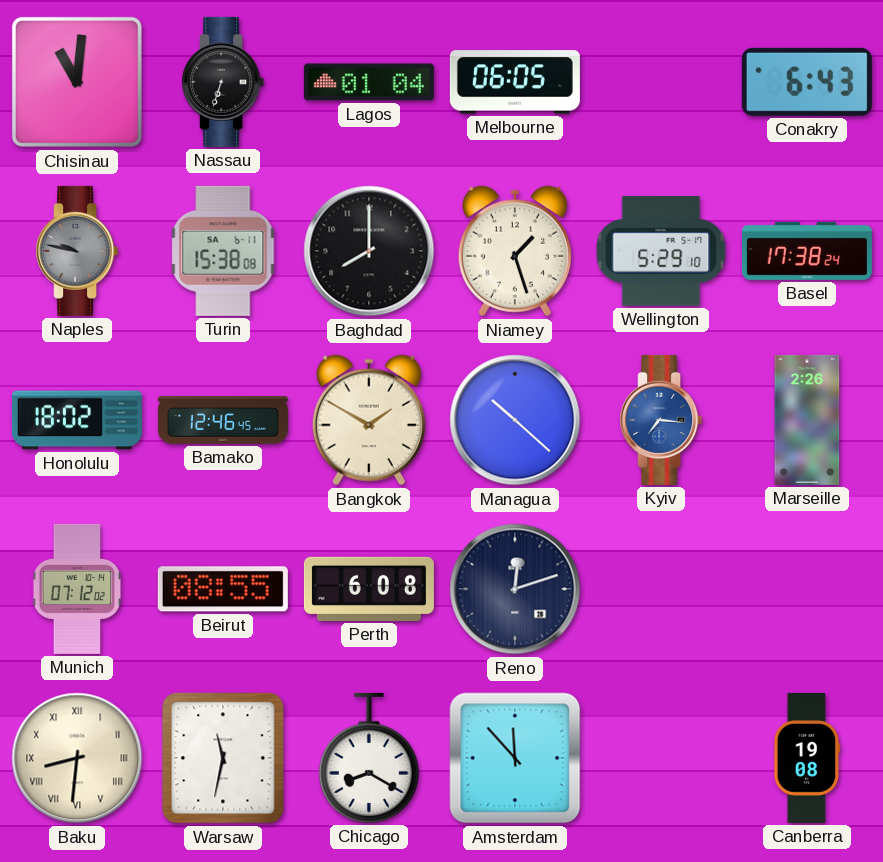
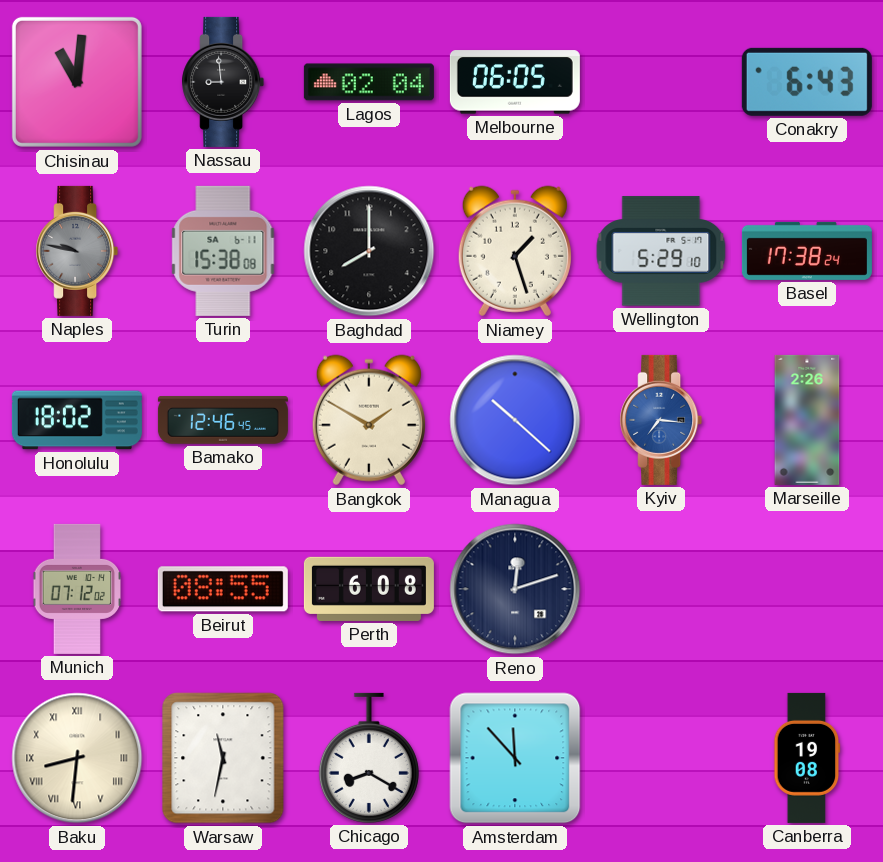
Nassau: 6:33 -> 8:59 (223, 82)
Lagos: 01:04 -> 02:04 (369, 82)
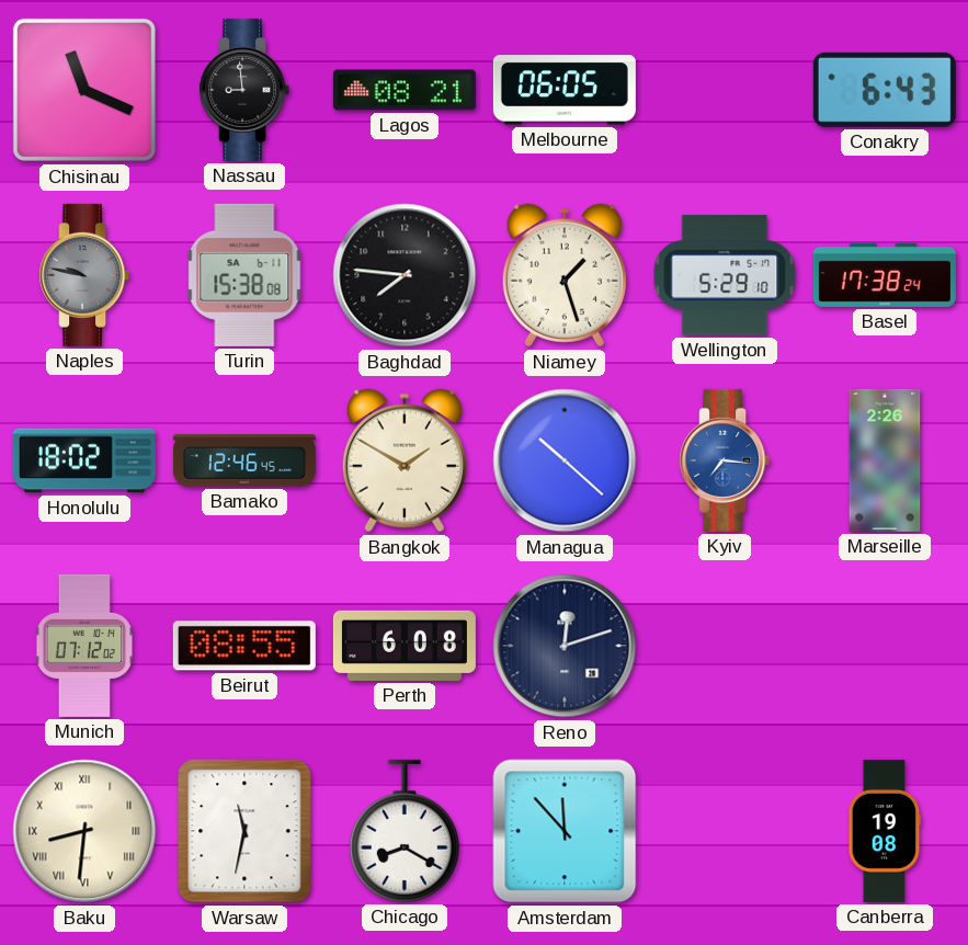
Chisinau: 11:01 -> 11:19 (84, 90)
Lagos: 02:04 -> 08:21 (405, 90)
Baghdad: 8:00 -> 7:46 (405, 275)
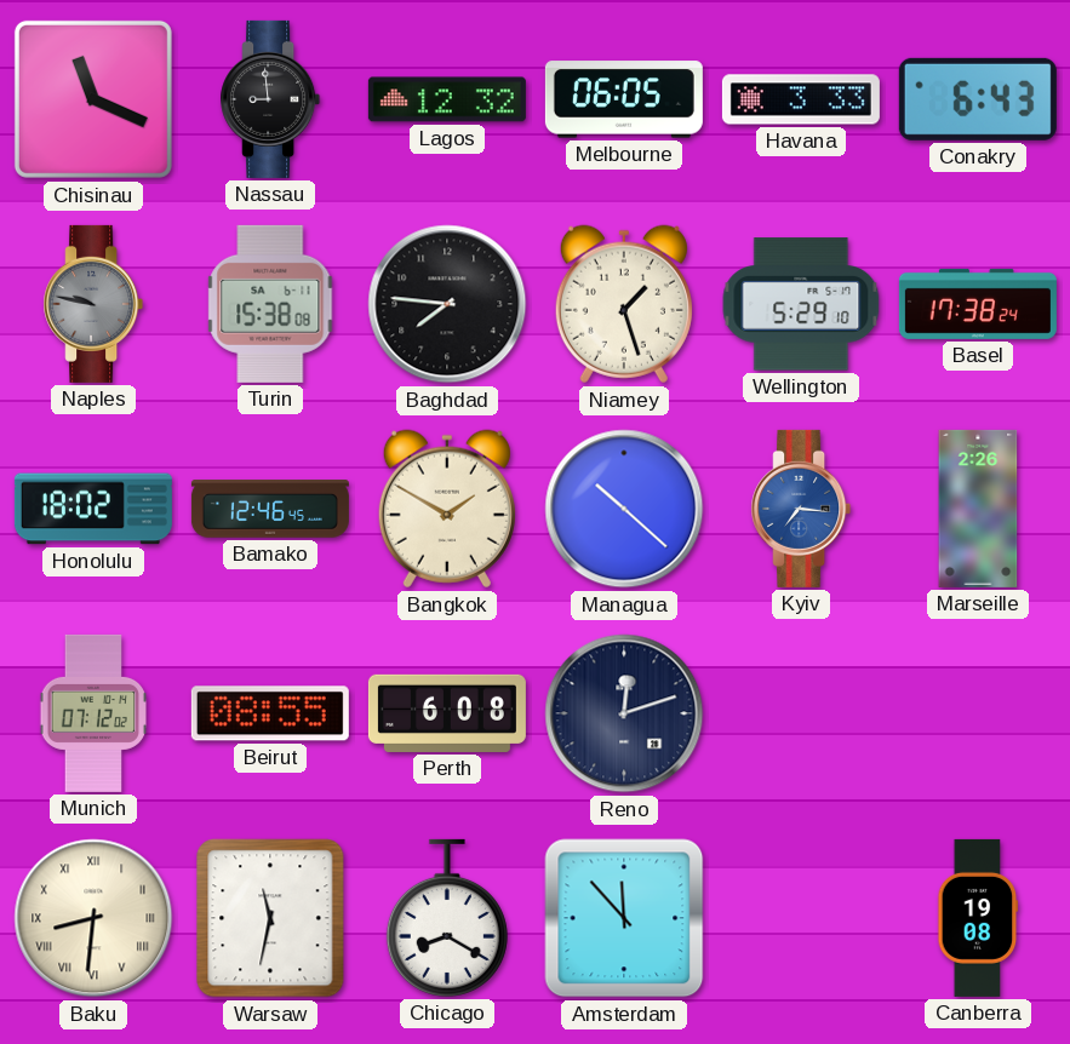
Lagos: 08:21 -> 12:32 (447, 99)
Havana: none -> 3:33 (801, 99)
